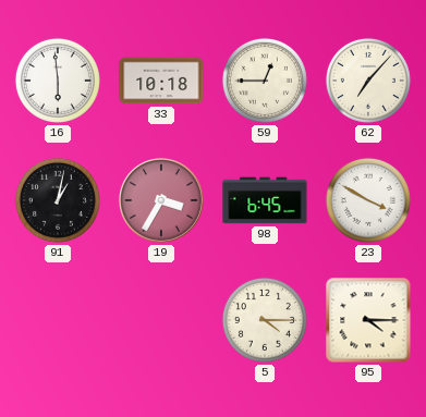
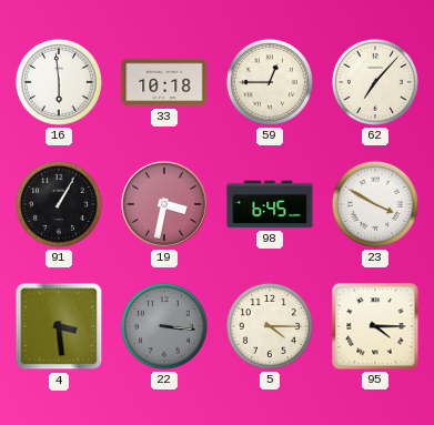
91: 1:02 -> 1:05 (59, 204)
19: 3:35 -> 3:32 (164, 204)
4: none -> 3:29 (59, 326)
22: none -> 3:16 (164, 326)
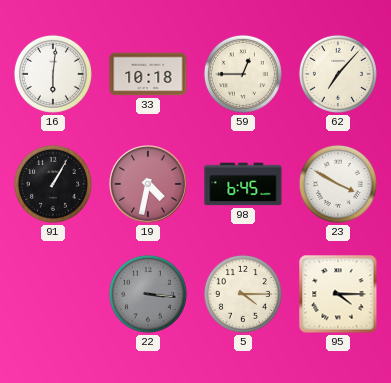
16: 5:59 -> 6:01 (53, 74)
19: 3:32 -> 4:32 (148, 184)
4: 3:29 -> none (59, 326)
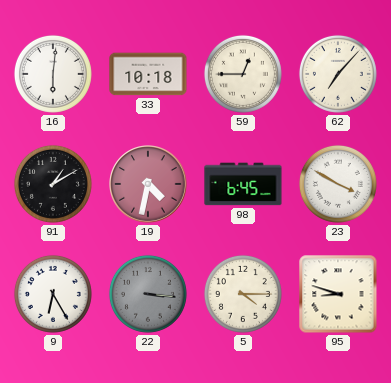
91: 1:05 -> 1:10 (53, 184)
9: none -> 6:25 (53, 294)
95: 4:15 -> 8:48 (338, 294)
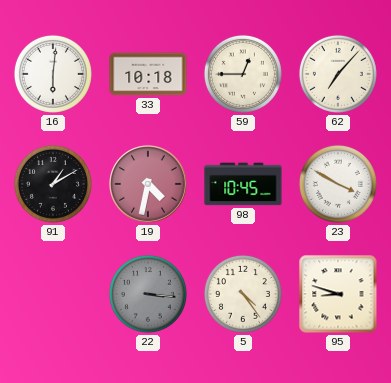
98: 6:45 -> 10:45 (243, 184)
9: 6:25 -> none (53, 294)
5: 4:15 -> 4:24 (243, 294)
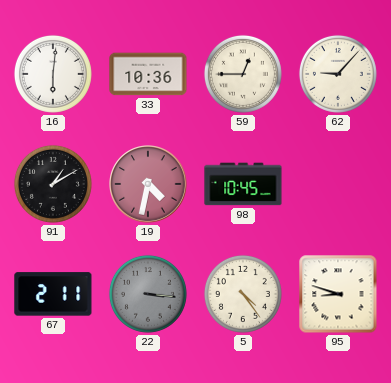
33: 10:18 -> 10:36 (148, 74)
62: 7:07 -> 9:07 (338, 74)
23: 3:50 -> none (338, 184)
67: none -> 2:11 (53, 294)
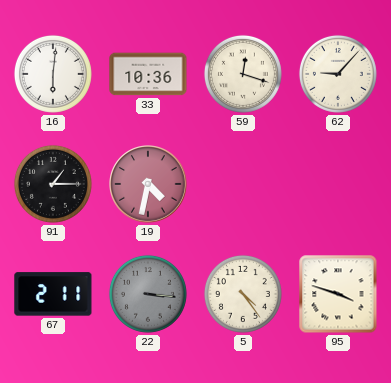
59: 12:45 -> 12:18 (243, 74)
91: 1:10 -> 1:15 (53, 184)
98: 10:45 -> none (243, 184)
95: 8:48 -> 3:48 (338, 294)
